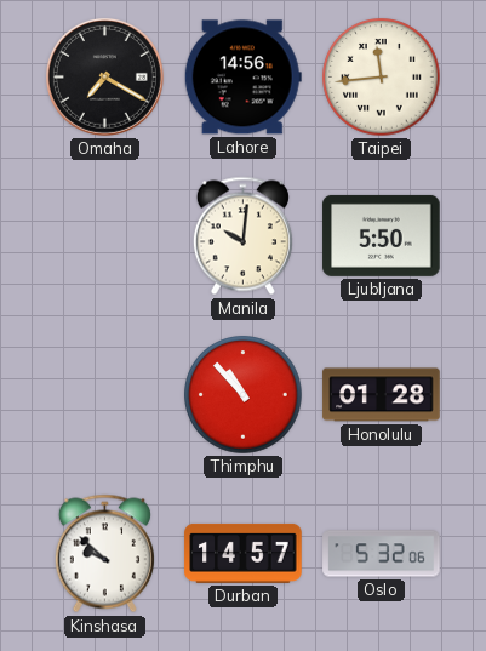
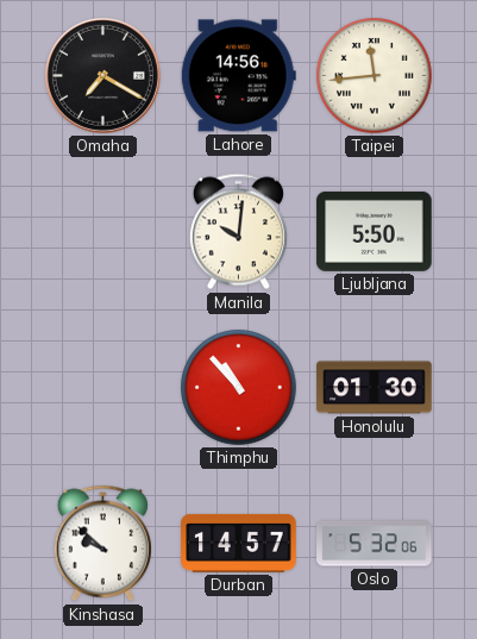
Honolulu: 01:28 -> 01:30 (375, 388)
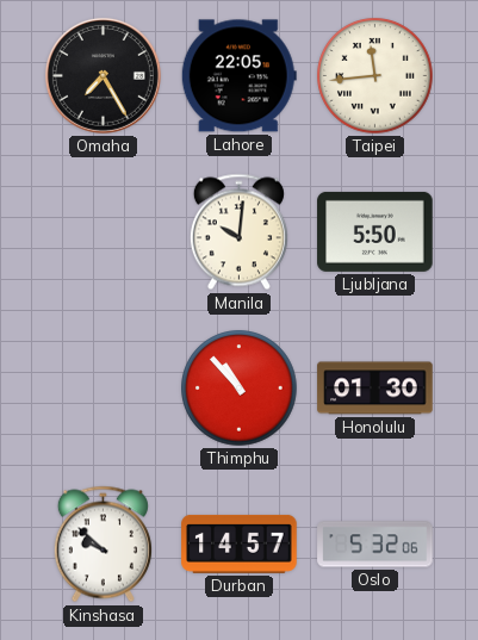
Omaha: 7:20 -> 7:25 (103, 75)
Lahore: 14:56 -> 22:05 (238, 76)
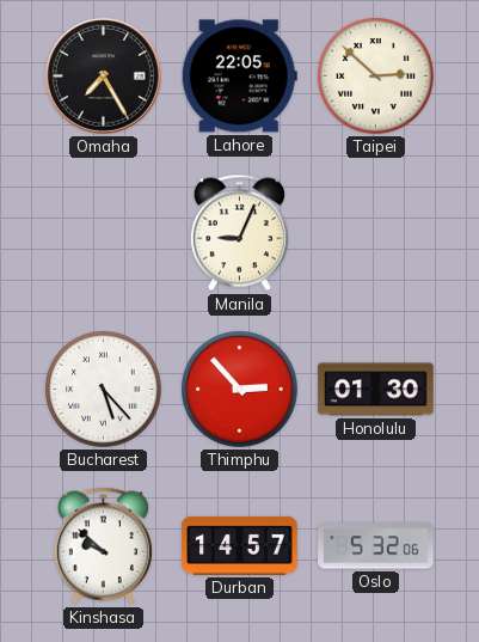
Taipei: 11:44 -> 2:52 (376, 77)
Manila: 10:01 -> 9:04 (239, 233)
Ljubljana: 5:50 -> none (375, 231)
Bucharest: none -> 5:23 (104, 390)
Thimphu: 10:53 -> 2:53 (240, 390)
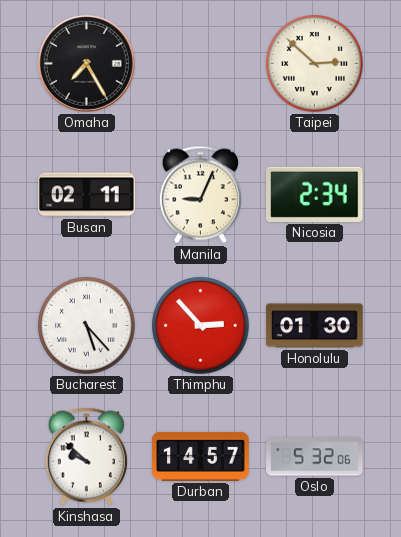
Lahore: 22:05 -> none (239, 77)
Busan: none -> 02:11 (87, 195)
Nicosia: none -> 2:34 (315, 194)
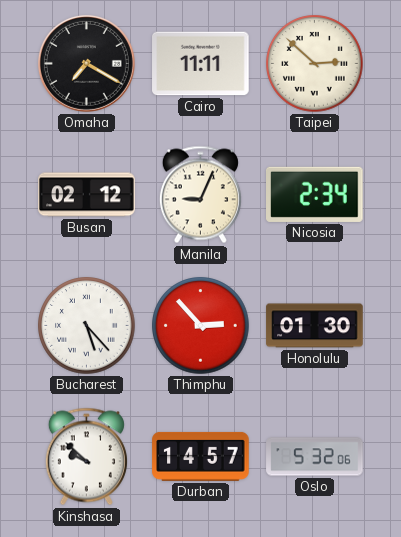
Omaha: 7:25 -> 7:20 (86, 63)
Cairo: none -> 11:11 (201, 64)
Busan: 02:11 -> 02:12 (87, 195)
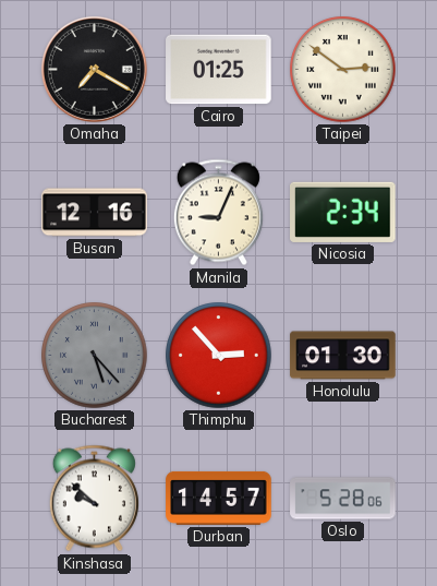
Cairo: 11:11 -> 01:25 (219, 70)
Taipei: 2:52 -> 2:51 (343, 70)
Busan: 02:12 -> 12:16 (95, 213)
Bucharest dial: white -> grey (95, 356)
Oslo: 5:32 -> 5:28 (343, 499)
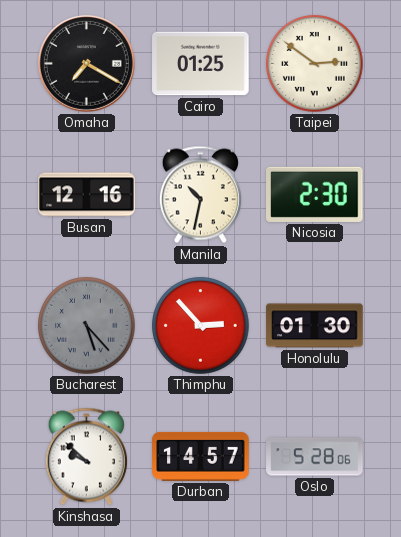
Manila: 9:04 -> 10:32 (200, 195)
Nicosia: 2:34 -> 2:30 (315, 194)
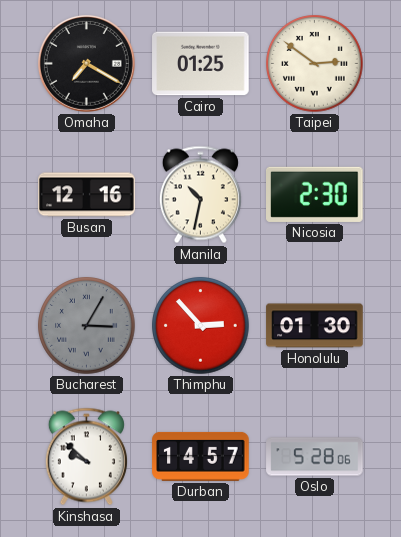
Bucharest: 5:23 -> 3:05 (87, 326)
